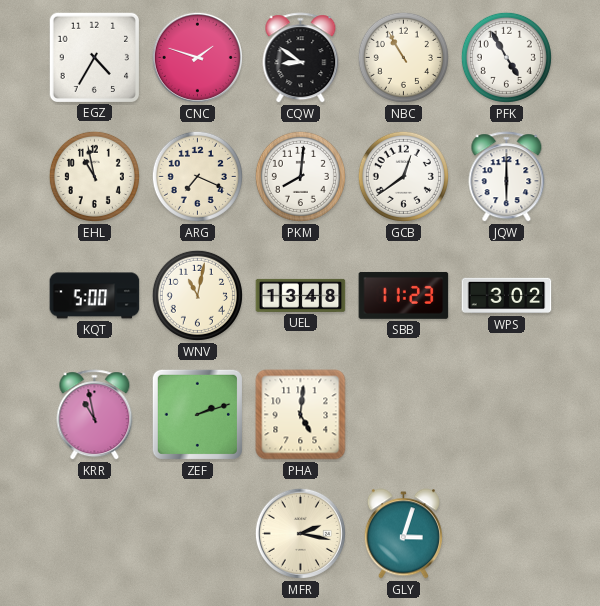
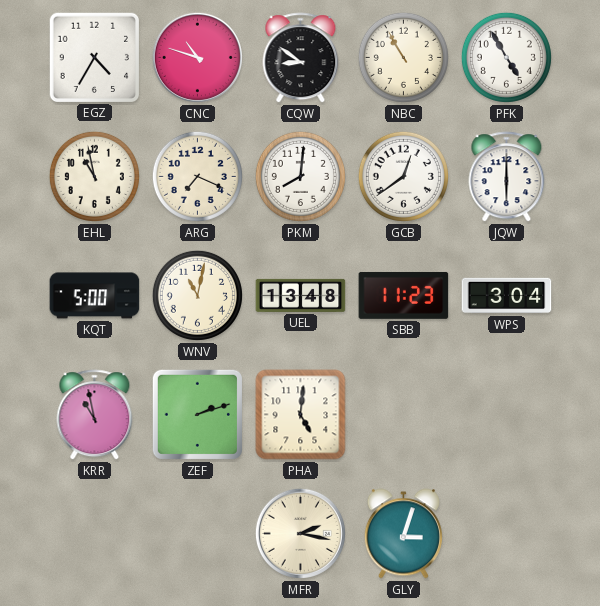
CNC: 1:48 -> 10:48 (197, 57)
WPS: 3:02 -> 3:04 (507, 296)
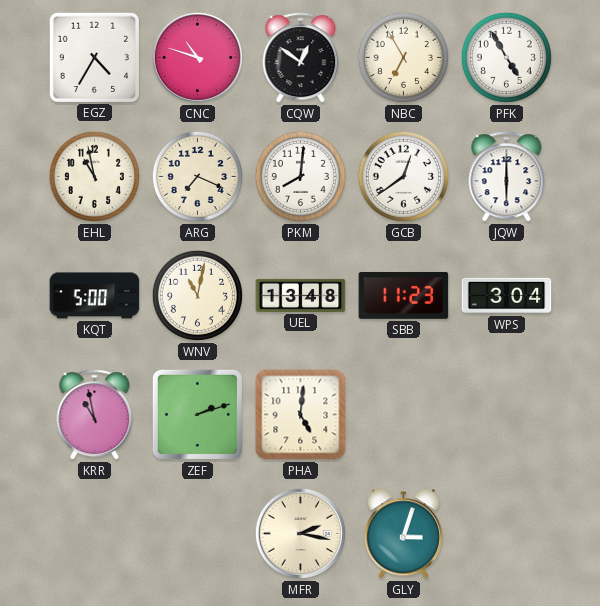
CQW: 8:51 -> 12:51 (301, 58)
NBC: 10:55 -> 6:55 (403, 57)
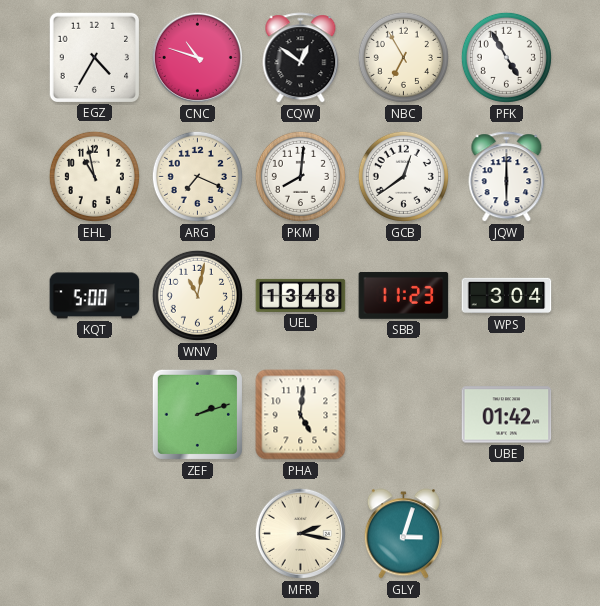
KRR: 10:58 -> none (95, 415)
UBE: none -> 01:42 (507, 415)
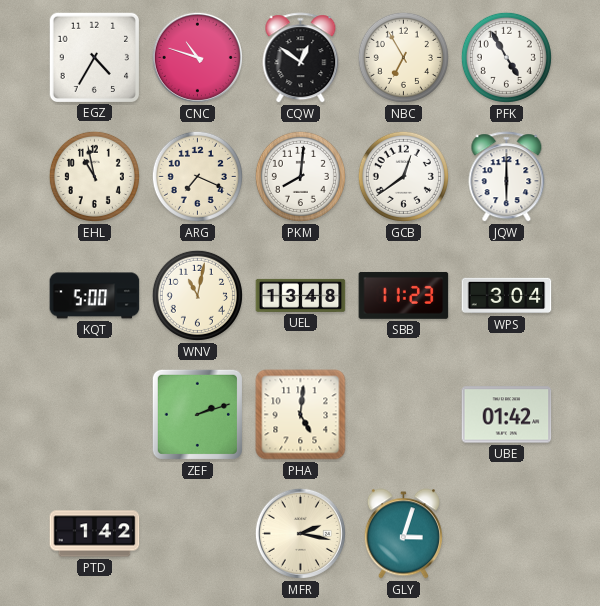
PTD: none -> 1:42 (95, 534)
